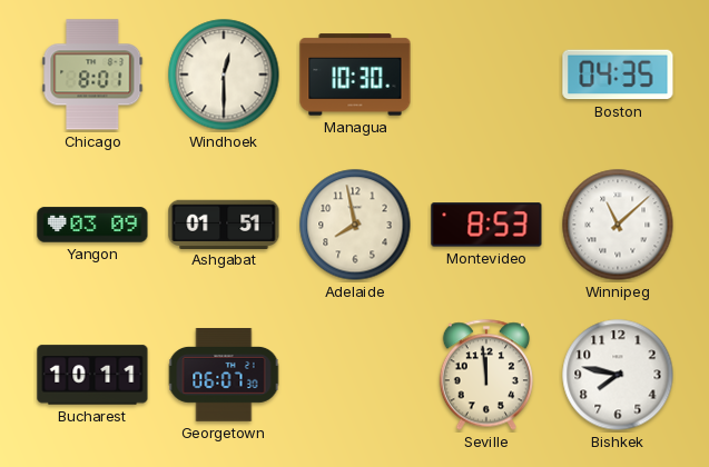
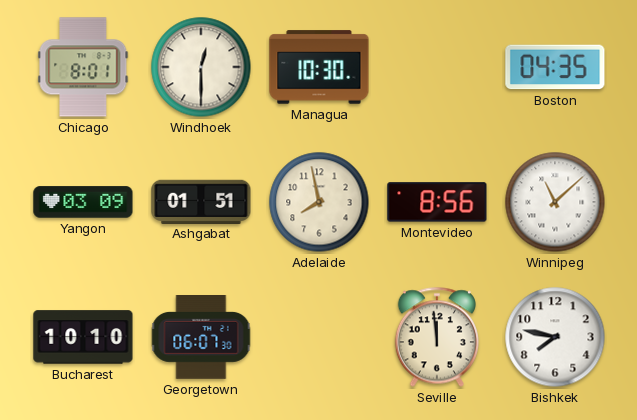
Montevideo: 8:53 -> 8:56 (437, 202)
Bucharest: 10:11 -> 10:10 (83, 337)
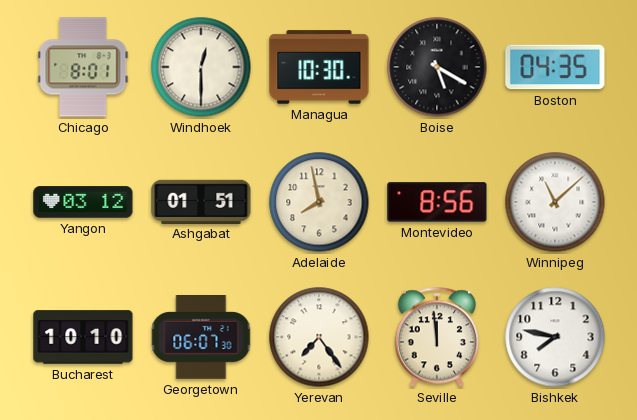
Boise: none -> 5:20 (437, 67)
Yangon: 03:09 -> 03:12 (83, 202)
Yerevan: none -> 7:24 (319, 337)
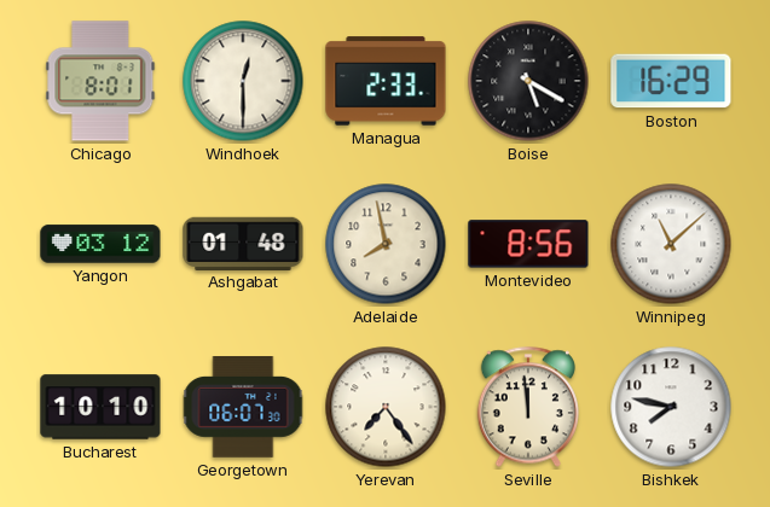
Managua: 10:30 -> 2:33 (386, 81)
Boston: 04:35 -> 16:29 (671, 81)
Ashgabat: 01:51 -> 01:48 (243, 243)
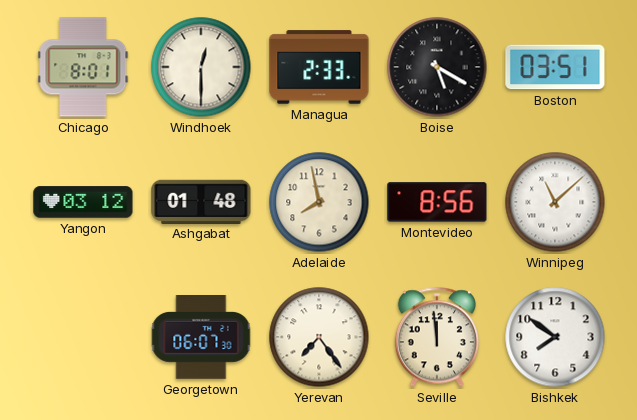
Boston: 16:29 -> 03:51 (555, 67)
Bucharest: 10:10 -> none (100, 407)
Bishkek: 7:47 -> 7:51 (555, 337)
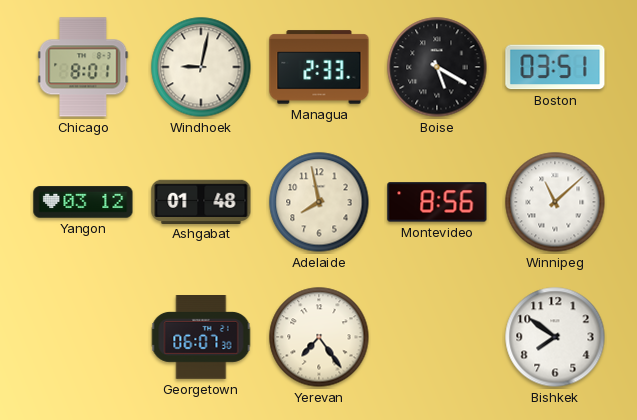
Windhoek: 12:30 -> 9:02 (201, 67)
Seville: 11:59 -> none (437, 337)
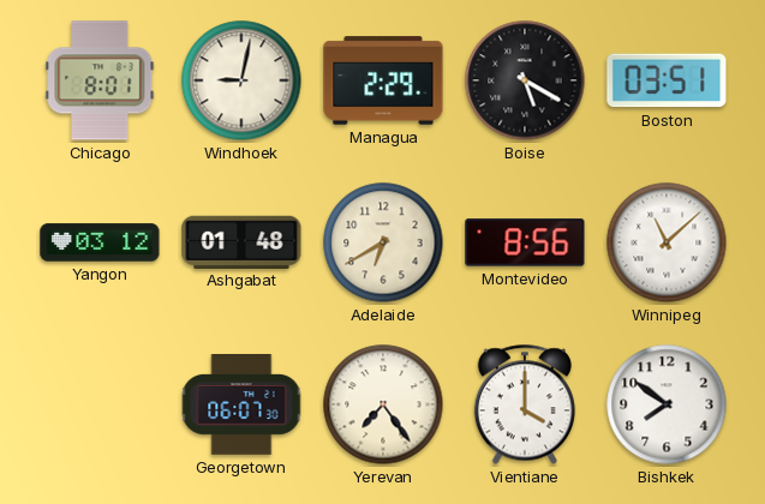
Managua: 2:33 -> 2:29 (383, 80)
Adelaide: 7:58 -> 6:40 (383, 242)
Vientiane: none -> 4:00 (525, 404)
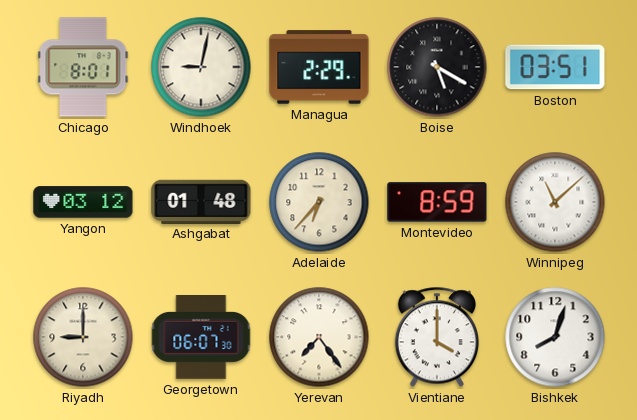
Adelaide: 6:40 -> 6:37 (319, 202)
Montevideo: 8:56 -> 8:59 (437, 202)
Riyadh: none -> 9:00 (83, 337)
Bishkek: 7:51 -> 8:03 (555, 337)
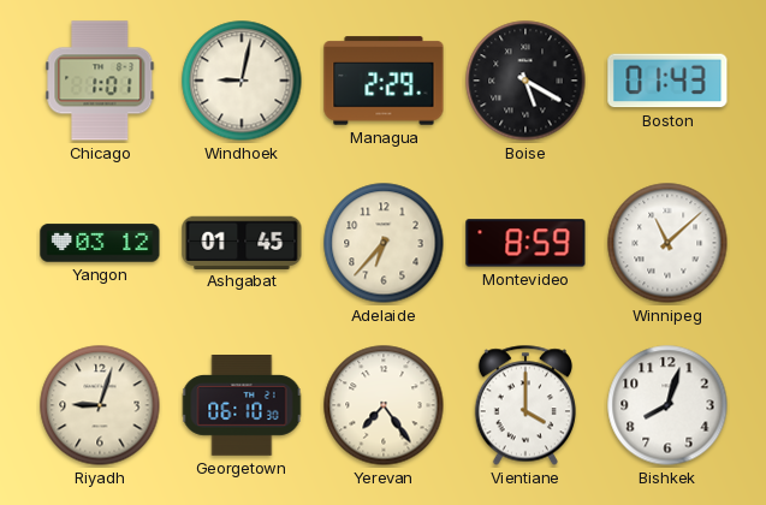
Chicago: 8:01 -> 1:01 (100, 81)
Boston: 03:51 -> 01:43 (667, 81)
Ashgabat: 01:48 -> 01:45 (242, 242)
Riyadh: 9:00 -> 9:03 (100, 405)
Georgetown: 06:07 -> 06:10 (242, 406)
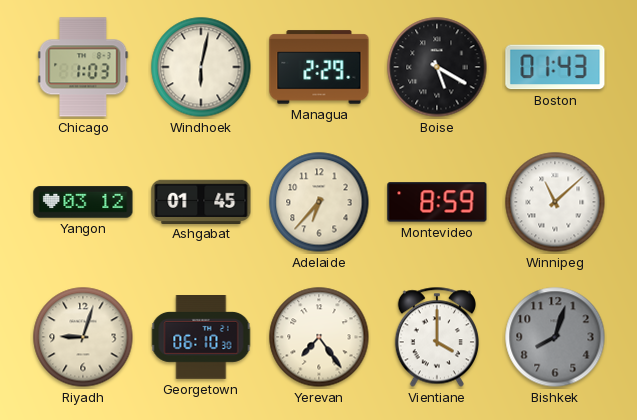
Chicago: 1:01 -> 1:03 (83, 67)
Windhoek: 9:02 -> 6:02 (201, 67)
Bishkek dial: white -> grey (555, 337)
